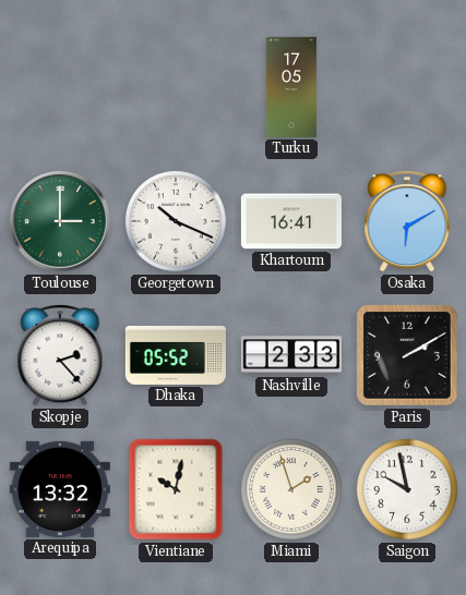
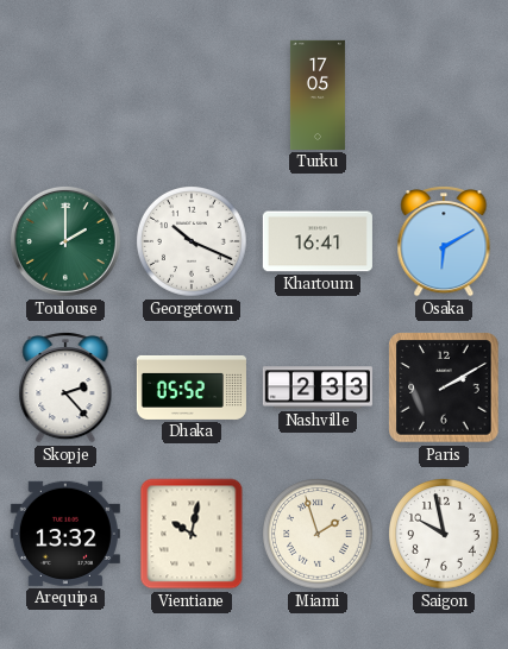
Toulouse: 3:00 -> 2:00 (65, 241)
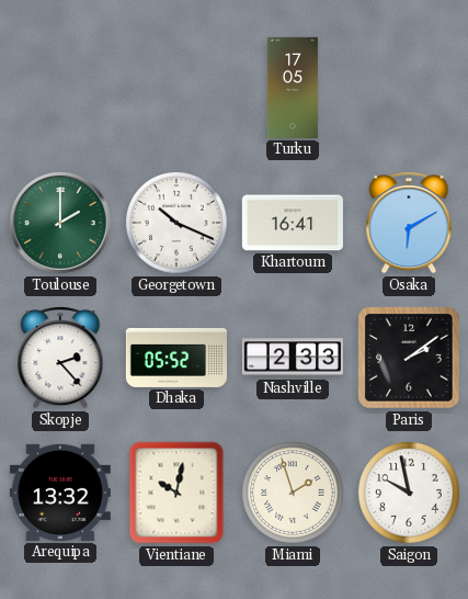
Paris: 2:10 -> 2:09 (409, 358)
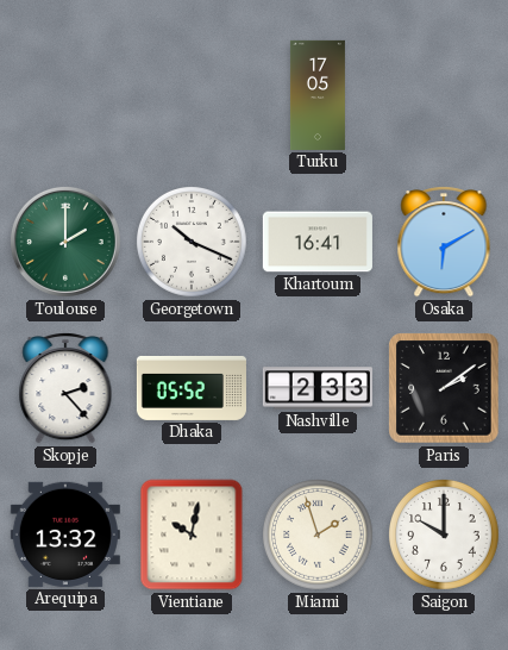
Saigon: 9:58 -> 10:00 (445, 536)
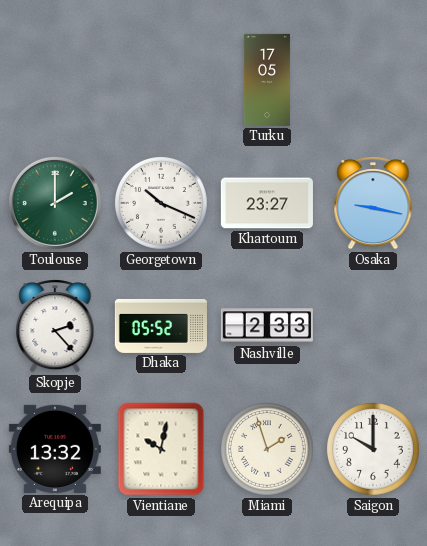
Khartoum: 16:41 -> 23:27 (267, 203)
Osaka: 6:10 -> 9:17 (373, 203)
Paris: 2:09 -> none (444, 388)
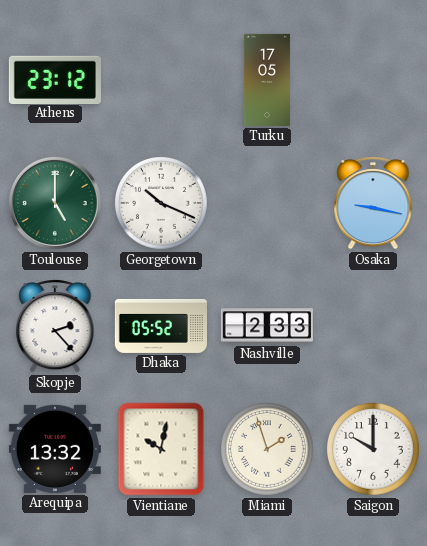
Athens: none -> 23:12 (55, 79)
Toulouse: 2:00 -> 5:00 (55, 203)
Khartoum: 23:27 -> none (267, 203)
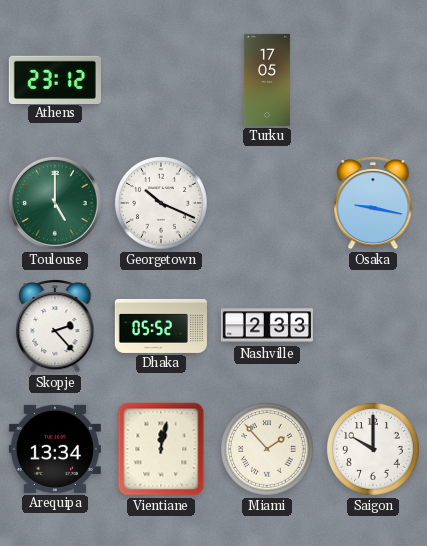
Arequipa: 13:32 -> 13:34 (55, 449)
Vientiane: 10:02 -> 12:02 (161, 449)
Miami: 1:57 -> 1:53 (268, 450)
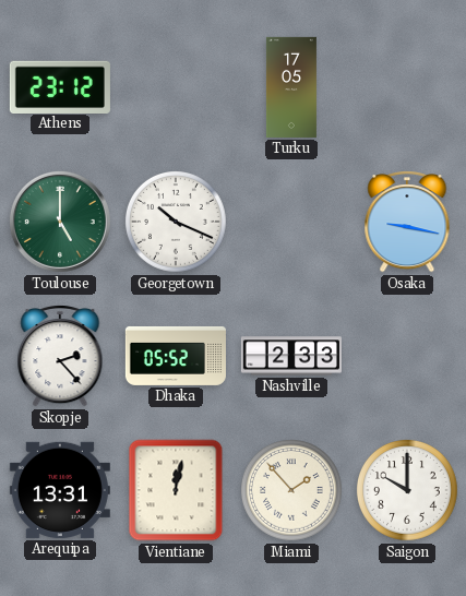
Arequipa: 13:34 -> 13:31 (60, 490)
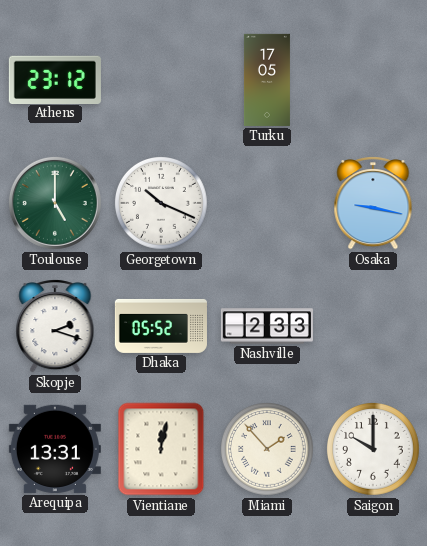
Skopje: 2:23 -> 2:18 (55, 326)
